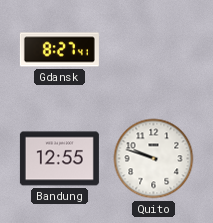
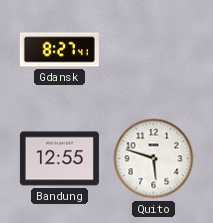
Quito: 9:48 -> 5:48 (154, 159)
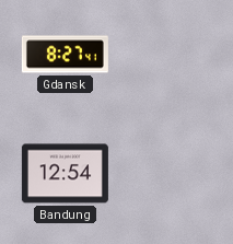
Bandung: 12:55 -> 12:54 (65, 174)
Quito: 5:48 -> none (154, 159)
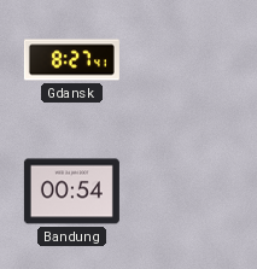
Bandung: 12:54 -> 00:54 (71, 192)
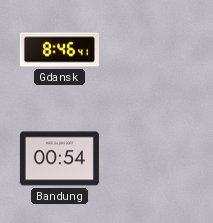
Gdansk: 8:27 -> 8:46 (59, 50)
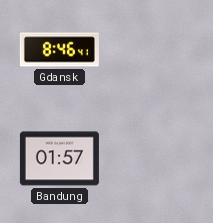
Bandung: 00:54 -> 01:57 (59, 159)
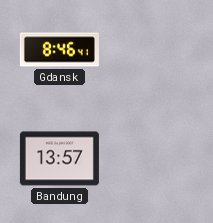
Bandung: 01:57 -> 13:57 (59, 159)
